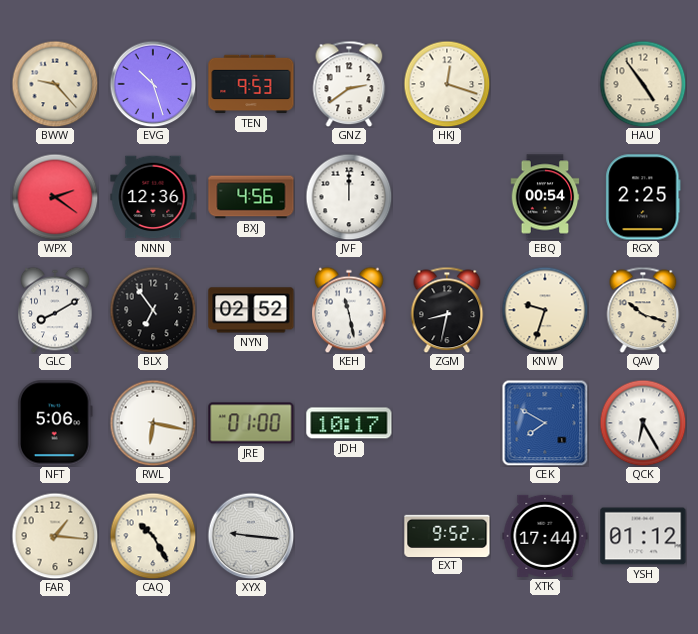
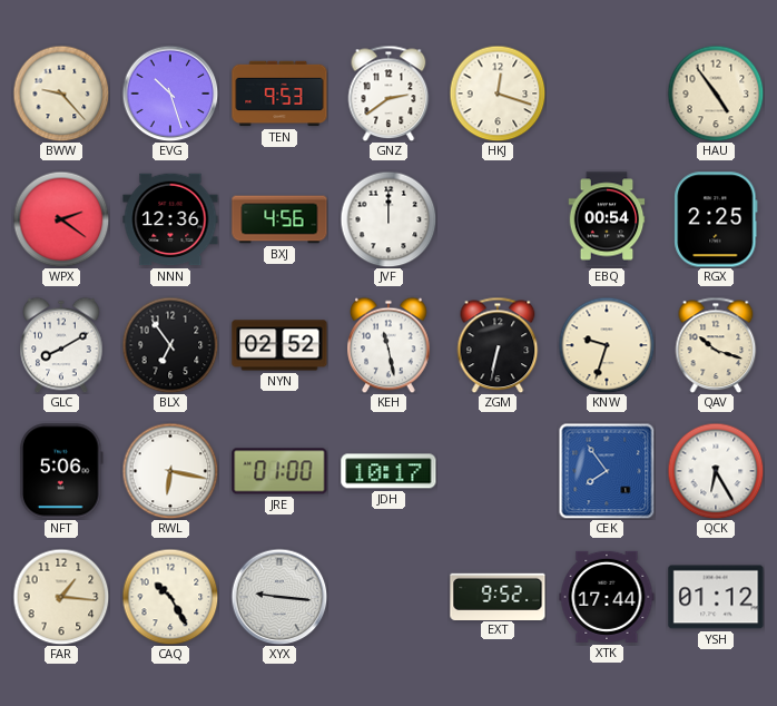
ZGM: 8:32 -> 6:32 (498, 345)
CEK: 7:50 -> 7:54 (607, 471)
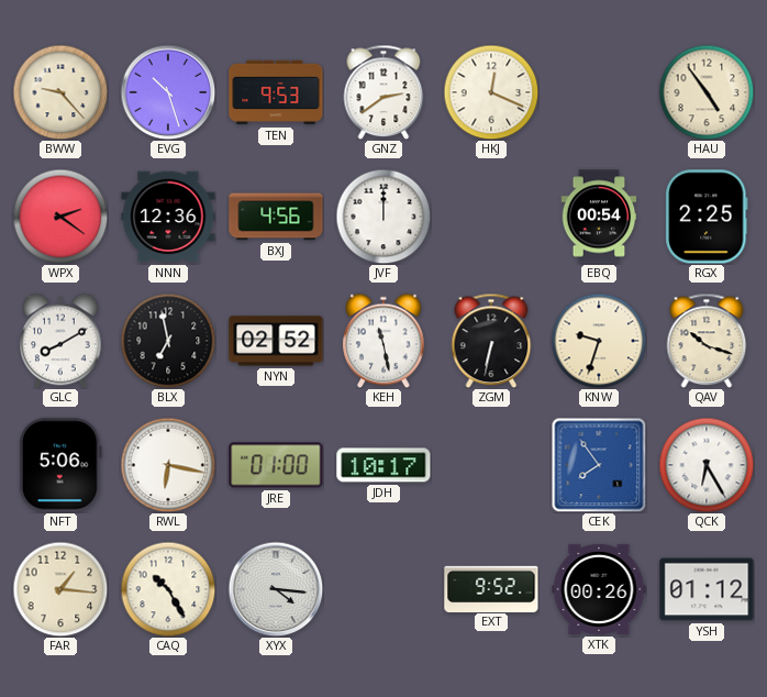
HKJ: 12:18 -> 12:19 (491, 92)
BLX: 6:54 -> 6:58 (168, 341)
XYX: 9:16 -> 4:16 (276, 589)
XTK: 17:44 -> 00:26 (599, 589)
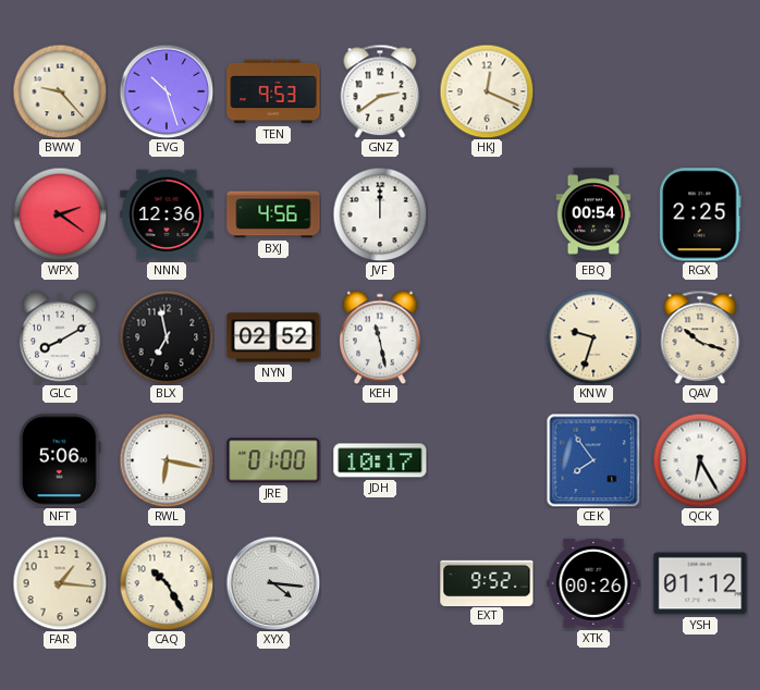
HAU: 4:54 -> none (707, 92)
ZGM: 6:32 -> none (491, 341)
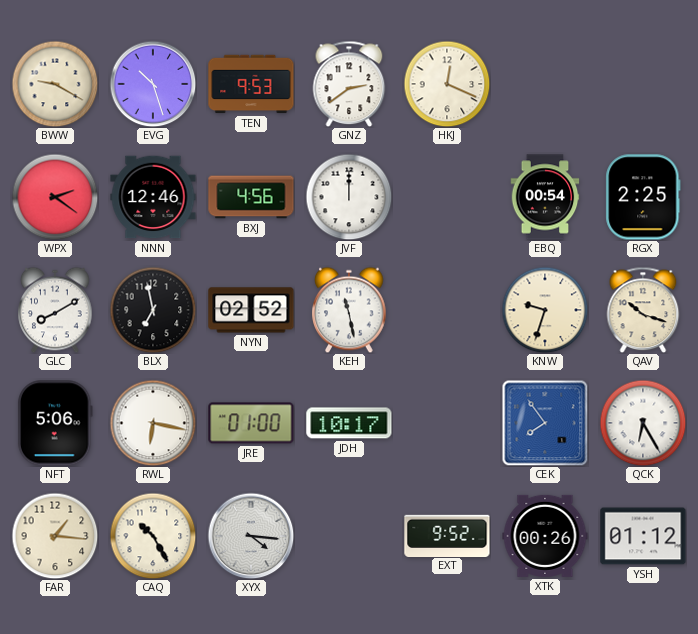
BWW: 9:23 -> 9:20 (55, 84)
NNN: 12:36 -> 12:46 (153, 197)
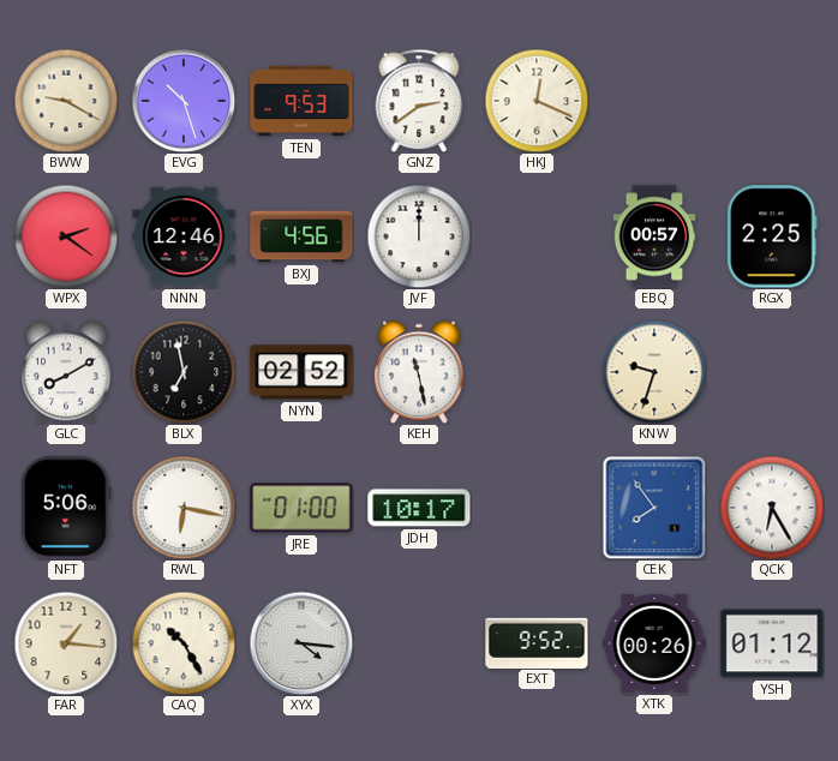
EBQ: 00:54 -> 00:57 (654, 236)
QAV: 10:18 -> none (643, 310)
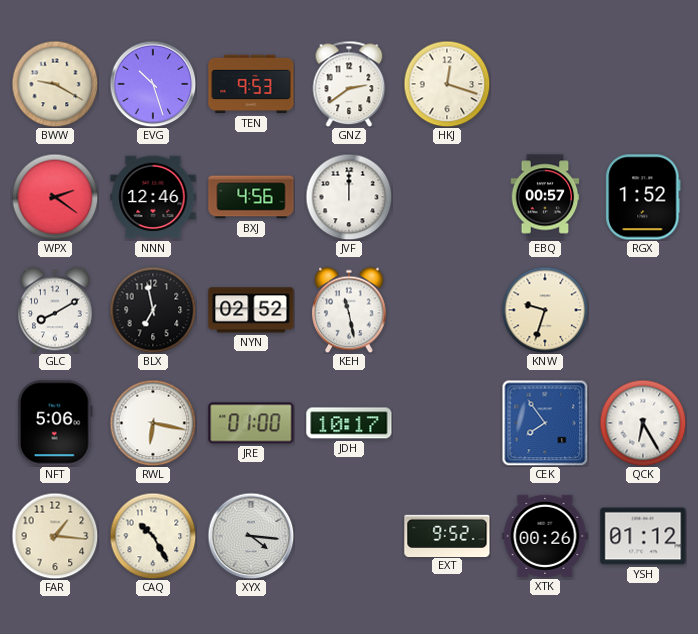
HKJ: 12:19 -> 12:18 (447, 84)
RGX: 2:25 -> 1:52 (643, 197)
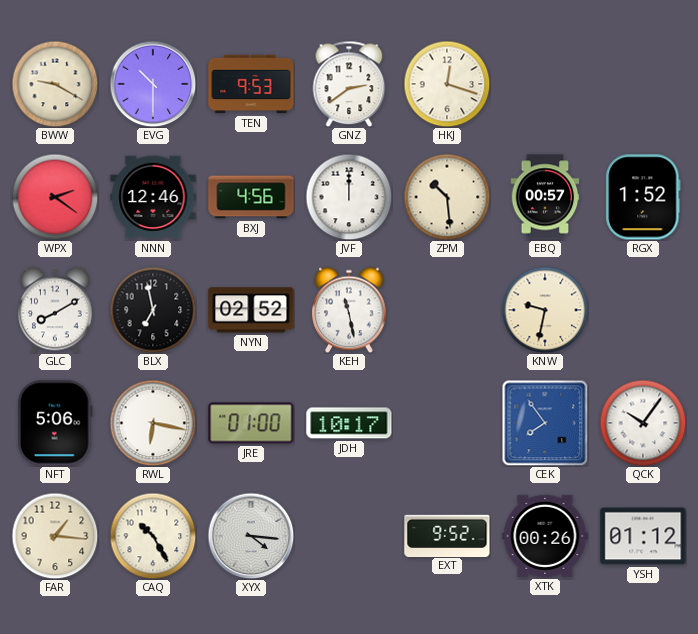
EVG: 10:27 -> 10:30 (153, 84)
ZPM: none -> 10:29 (447, 197)
KNW: 9:33 -> 9:32 (545, 310)
QCK: 6:25 -> 10:06 (643, 423)
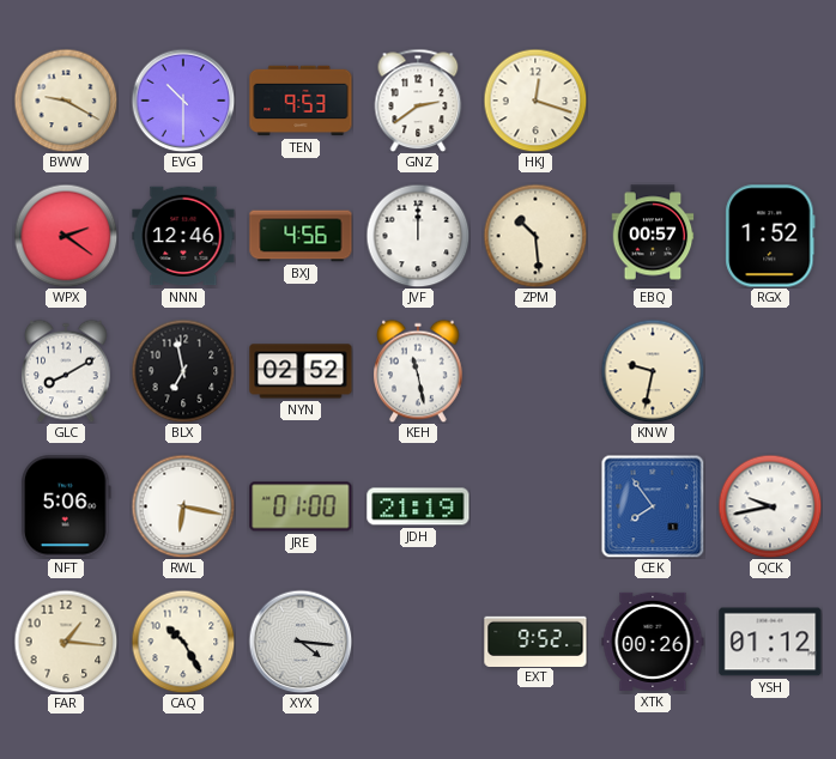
JDH: 10:17 -> 21:19 (418, 506)
QCK: 10:06 -> 9:43 (770, 506)
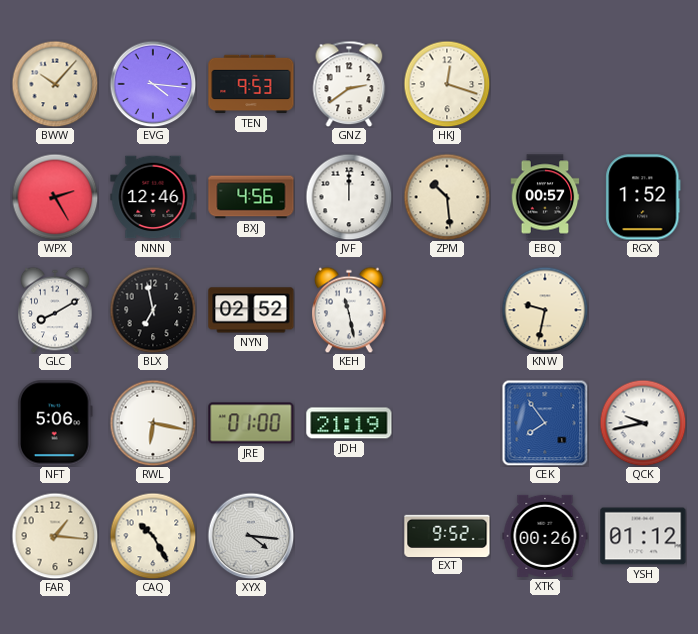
BWW: 9:20 -> 10:07 (55, 84)
EVG: 10:30 -> 4:16 (153, 84)
WPX: 2:21 -> 2:25 (55, 197)
